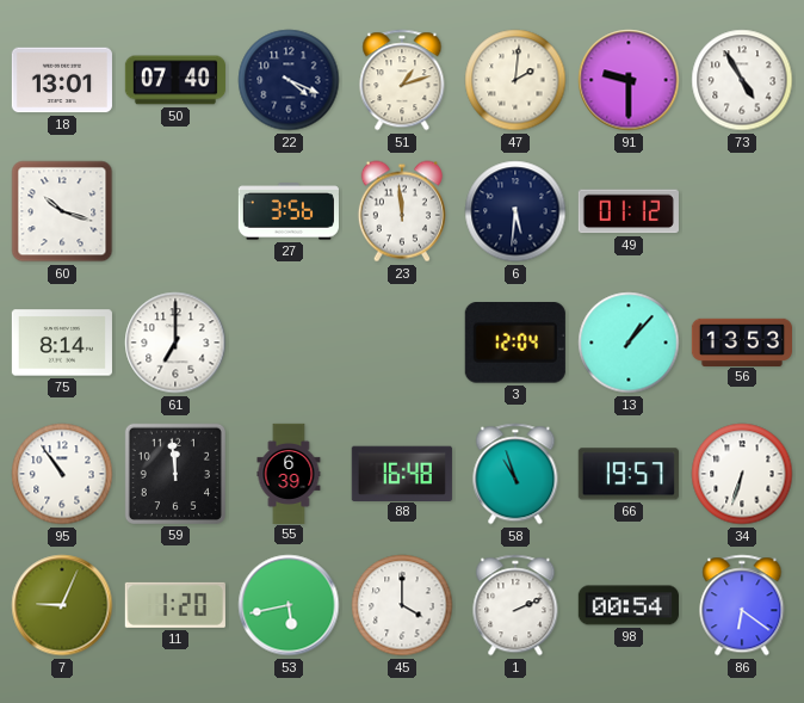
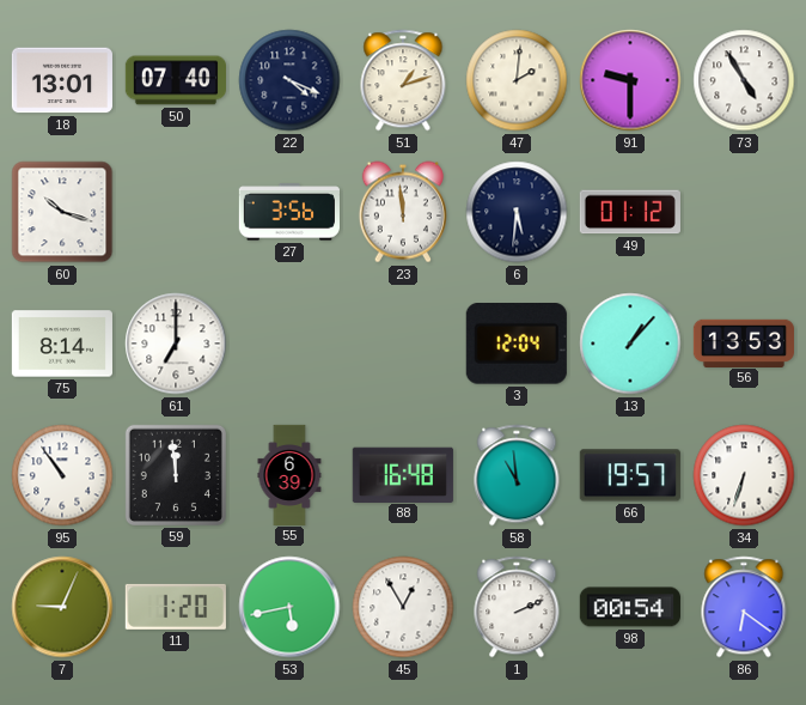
58: 10:57 -> 10:59 (517, 475)
45: 4:00 -> 12:55 (403, 607)
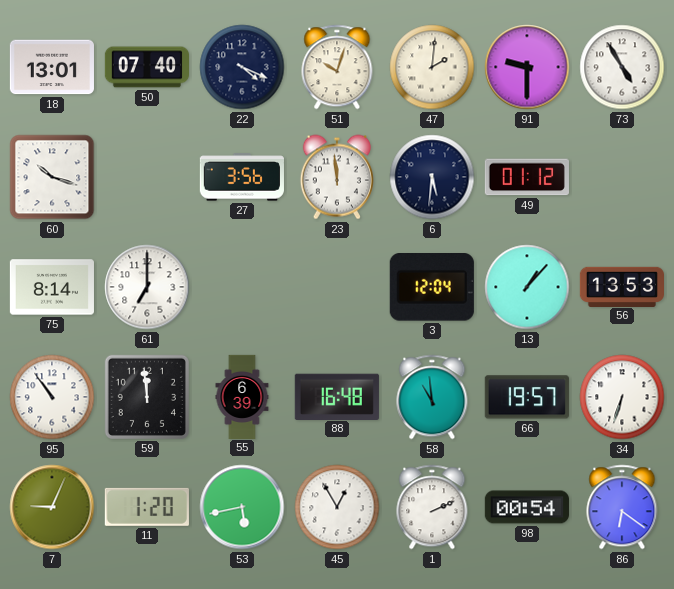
51: 1:12 -> 10:03 (337, 67)
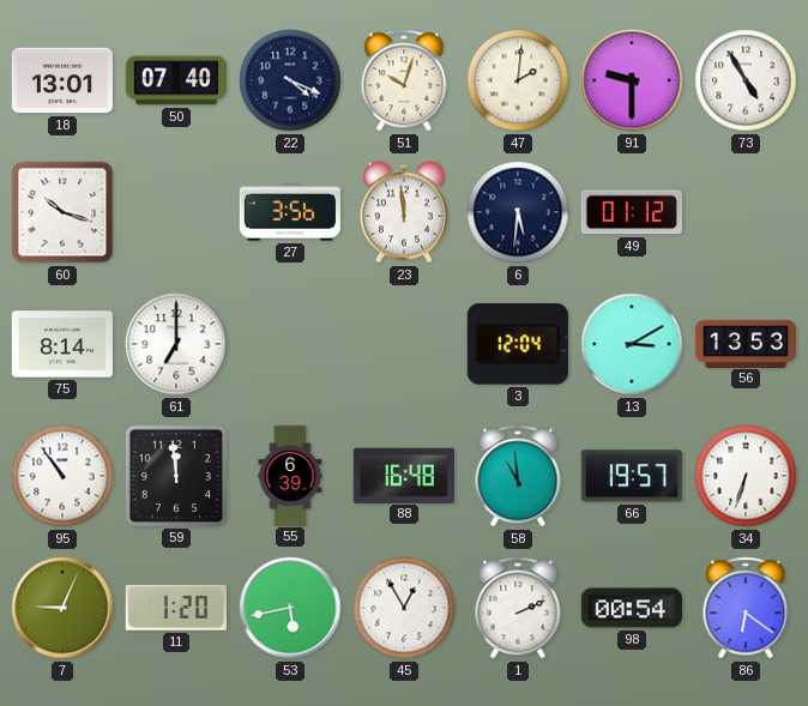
13: 1:07 -> 3:10 (632, 344)
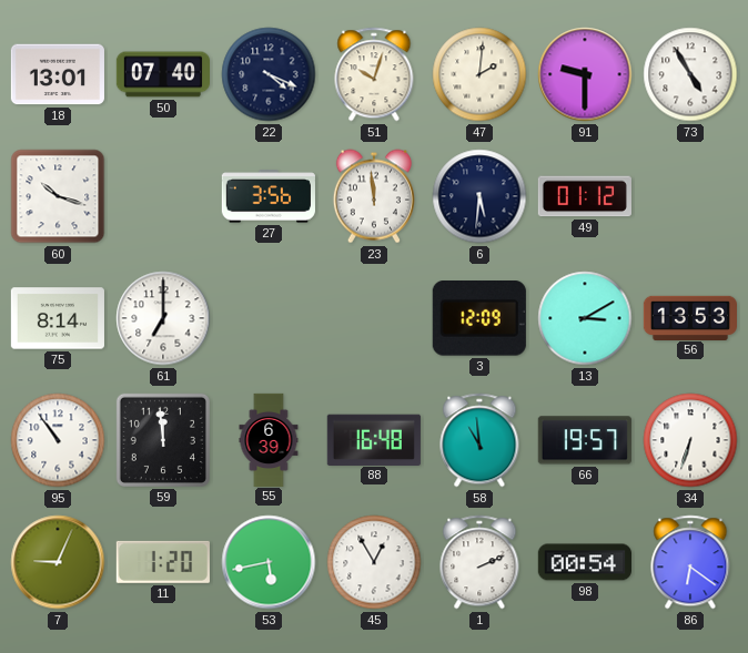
3: 12:04 -> 12:09 (479, 319)
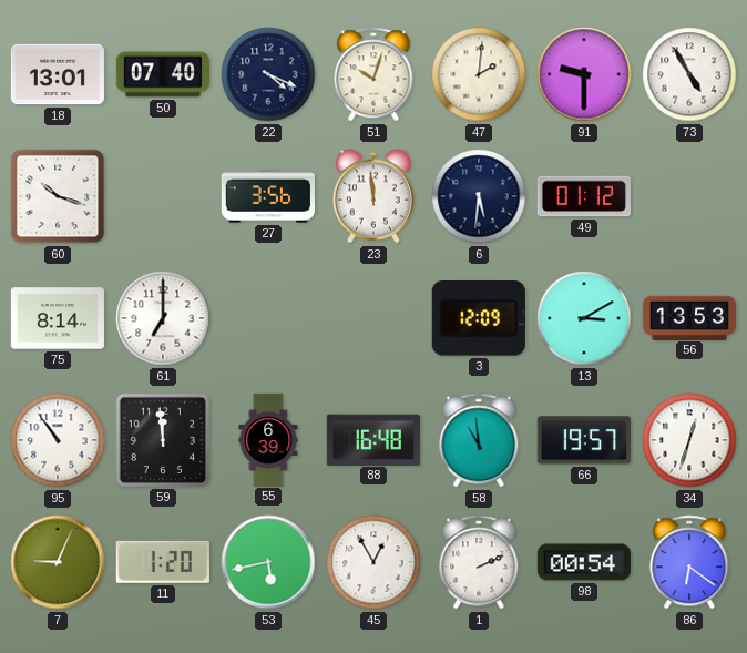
34: 6:33 -> 12:33 (689, 440)
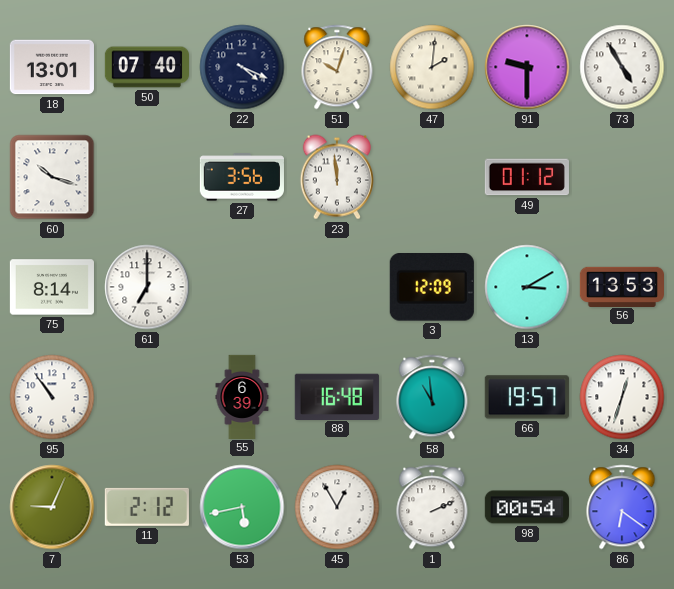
6: 5:31 -> none (479, 196)
59: 11:59 -> none (163, 440)
11: 1:20 -> 2:12 (147, 507)
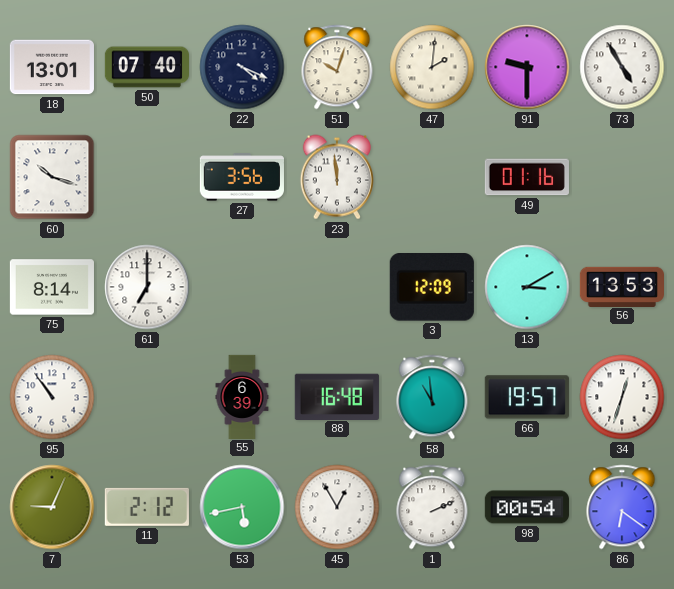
49: 01:12 -> 01:16 (527, 177)
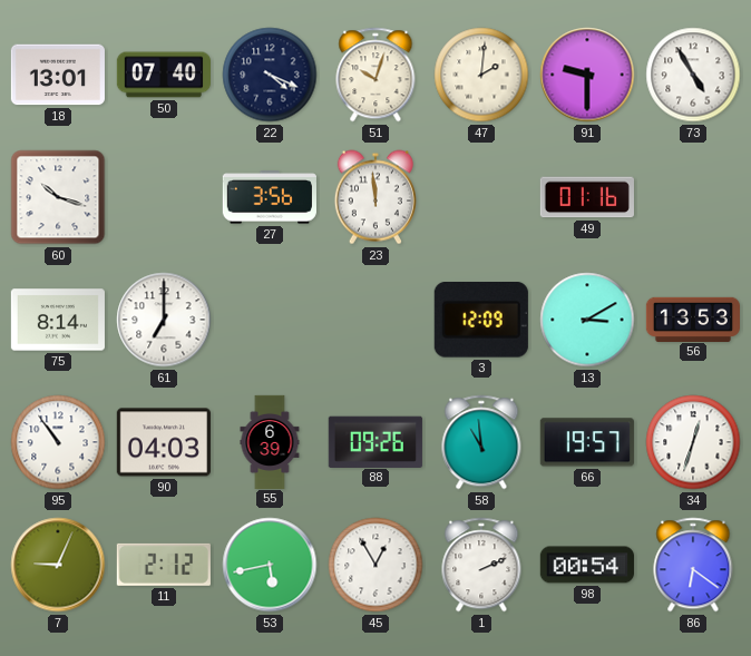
90: none -> 04:03 (164, 442)
88: 16:48 -> 09:26 (375, 441)
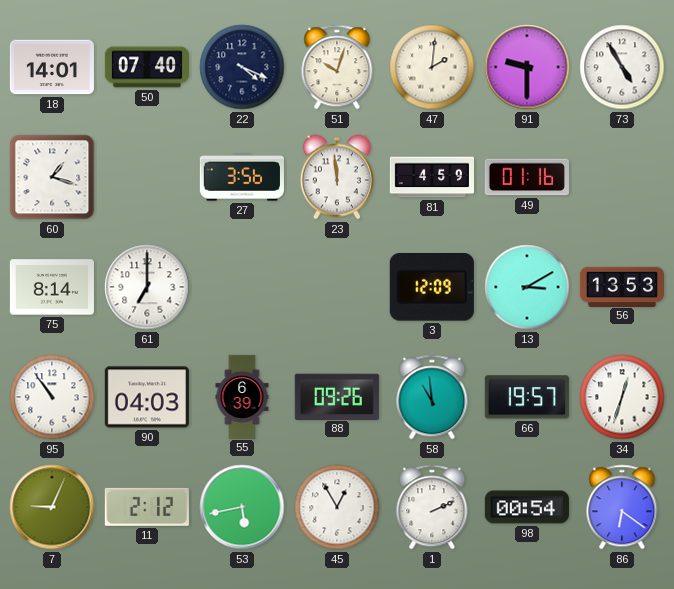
18: 13:01 -> 14:01 (52, 67)
60: 10:18 -> 1:18 (52, 177)
81: none -> 4:59 (431, 177)
